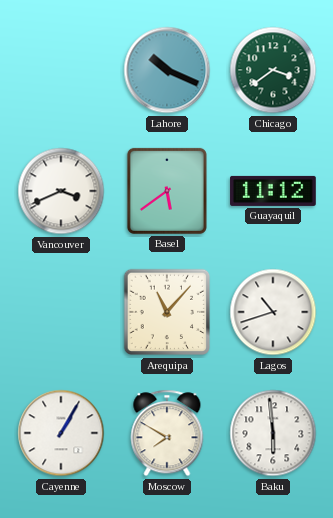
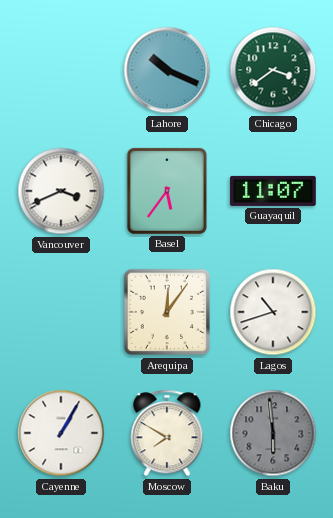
Basel: 5:39 -> 5:36 (167, 191)
Guayaquil: 11:12 -> 11:07 (273, 191)
Arequipa: 11:07 -> 12:06 (167, 312)
Baku dial: white -> grey (273, 433)
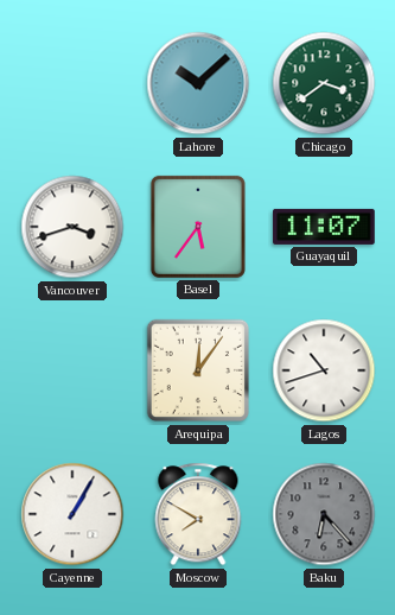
Lahore: 10:19 -> 10:08 (198, 83)
Vancouver: 3:41 -> 3:42 (72, 227)
Baku: 5:59 -> 6:23 (324, 514)
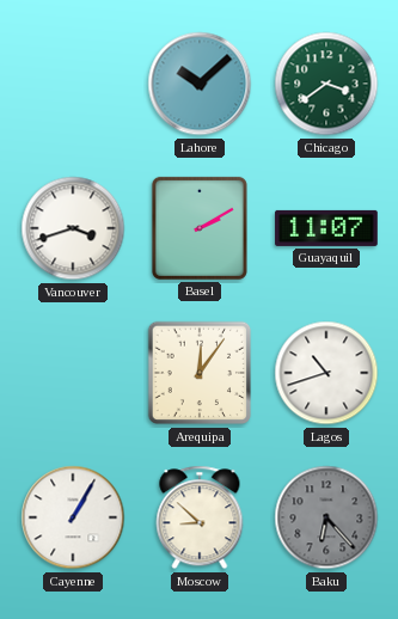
Basel: 5:36 -> 2:10 (200, 228)
Moscow: 7:50 -> 8:52 (200, 517)
